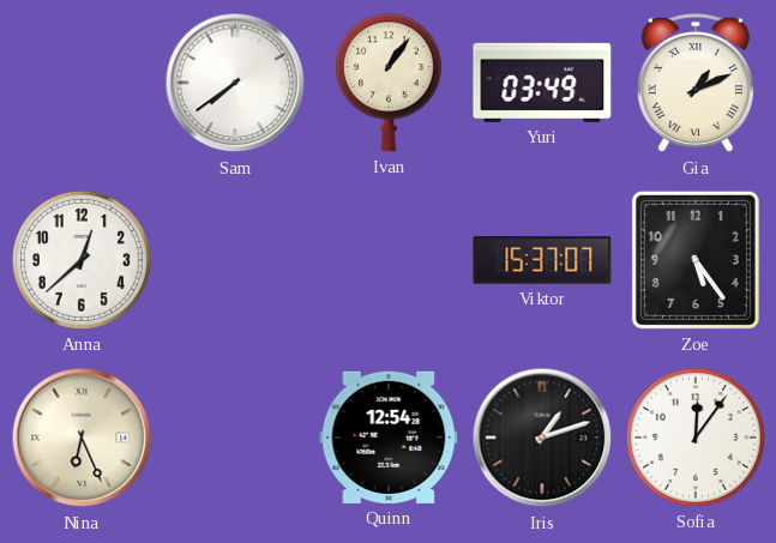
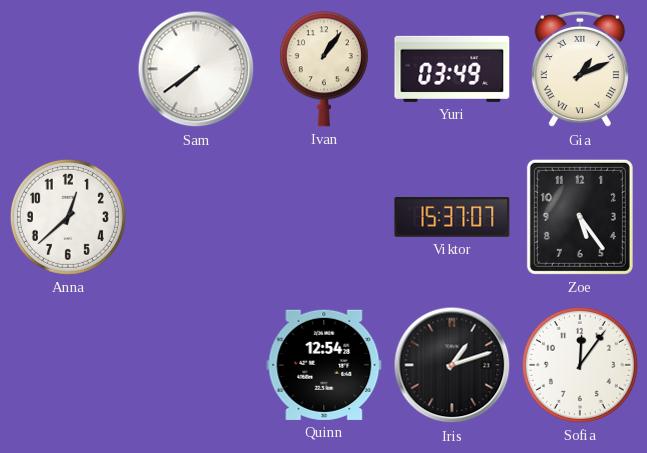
Nina: 6:26 -> none (82, 438)
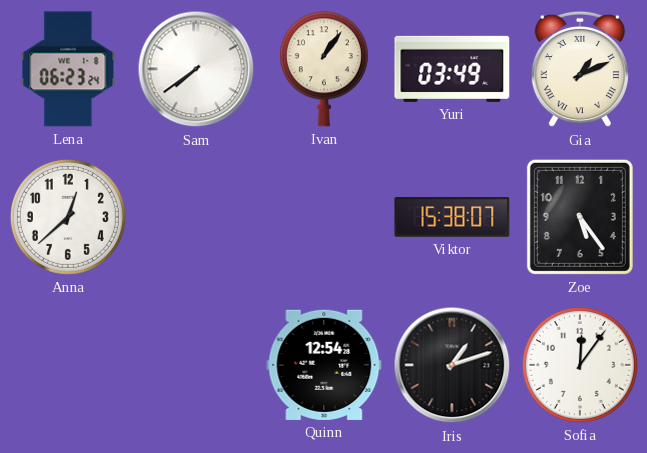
Lena: none -> 06:23 (68, 69)
Viktor: 15:37 -> 15:38 (452, 217)
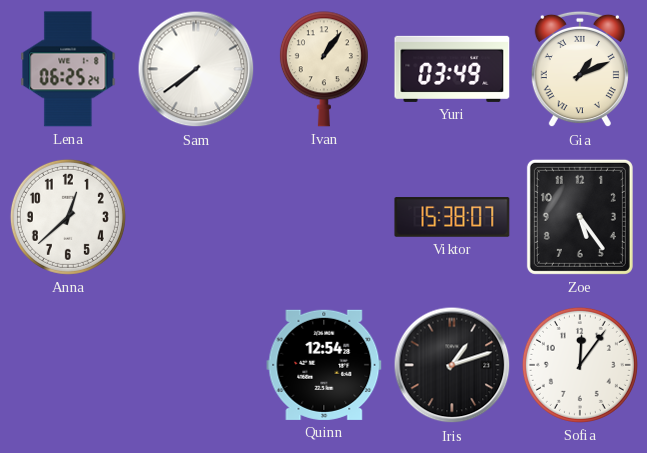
Lena: 06:23 -> 06:25 (68, 69)
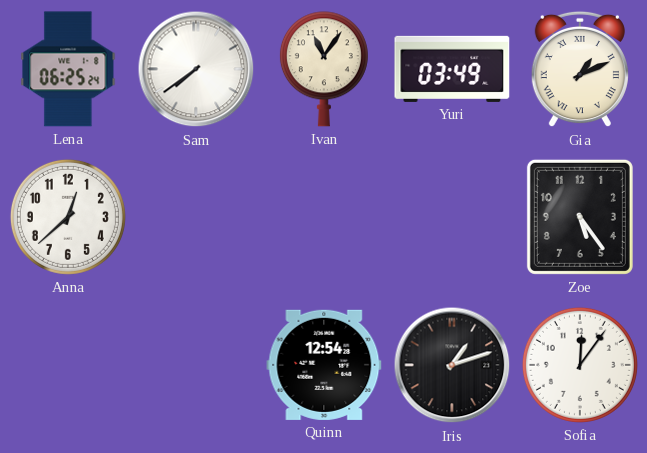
Ivan: 1:06 -> 11:06 (324, 69)
Viktor: 15:38 -> none (452, 217)
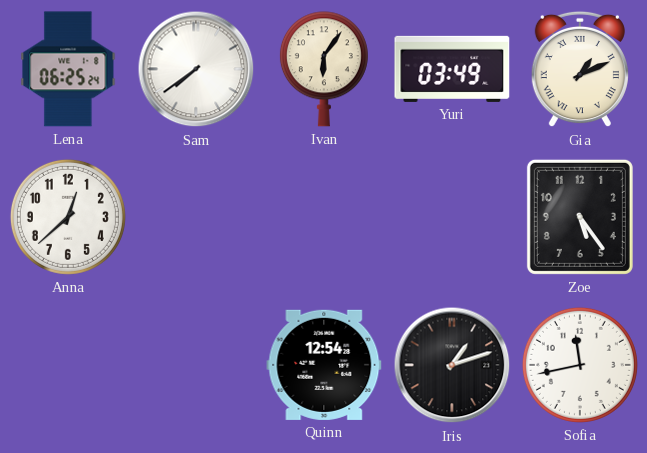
Ivan: 11:06 -> 6:06 (324, 69)
Sofia: 12:06 -> 11:43 (580, 365)
